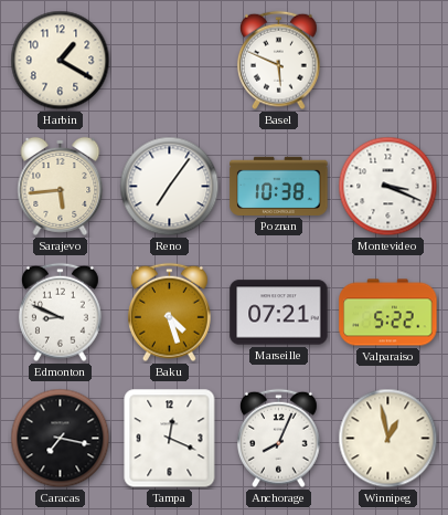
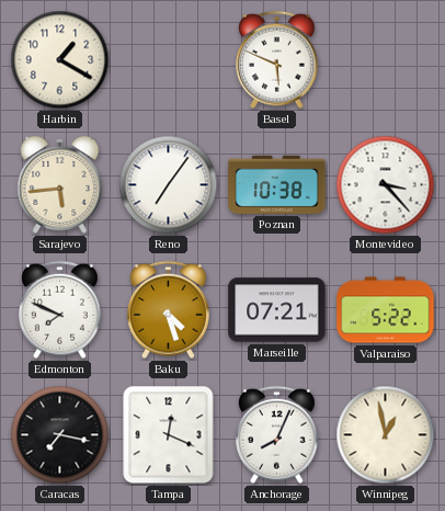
Montevideo: 3:19 -> 3:23 (386, 185)
Edmonton: 8:49 -> 7:49 (60, 310)
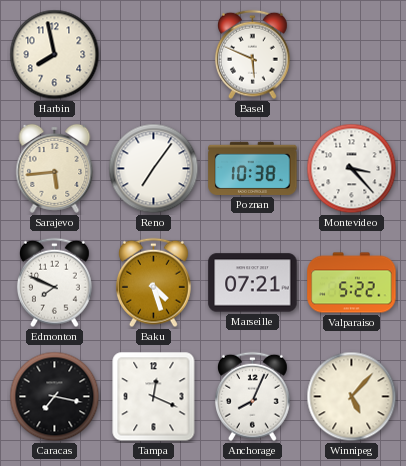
Harbin: 1:20 -> 7:58 (55, 55)
Winnipeg: 12:58 -> 5:07 (352, 397)
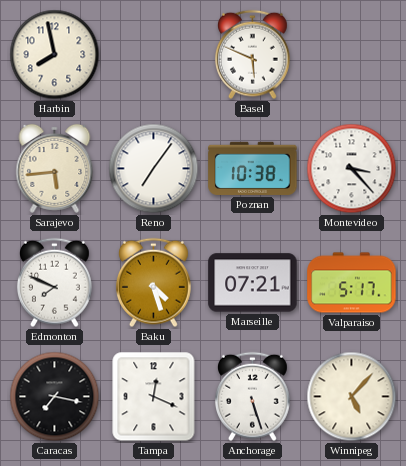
Valparaiso: 5:22 -> 5:17 (352, 283)
Anchorage: 8:04 -> 5:27 (253, 397)
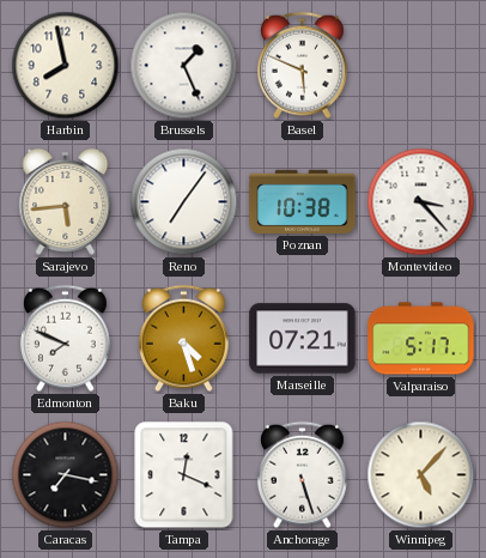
Brussels: none -> 1:26 (184, 66)
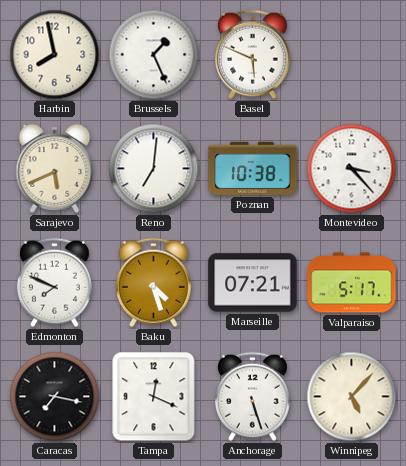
Sarajevo: 5:44 -> 5:41 (55, 168)
Reno: 7:06 -> 7:01 (154, 169)
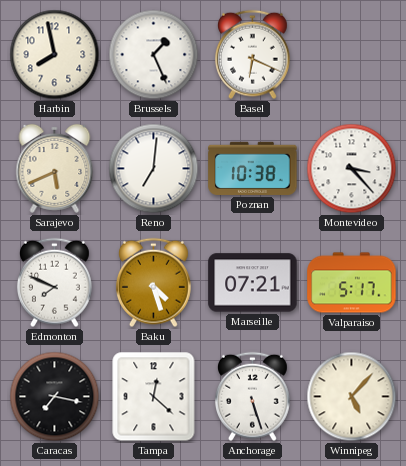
Basel: 5:49 -> 6:19 (253, 55)
Tampa: 12:19 -> 12:22 (154, 397)
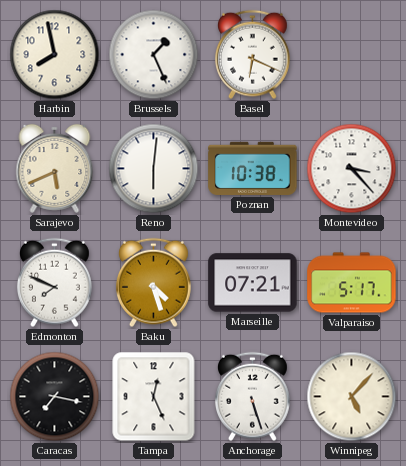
Reno: 7:01 -> 6:01 (154, 169)
Tampa: 12:22 -> 12:26 (154, 397)
